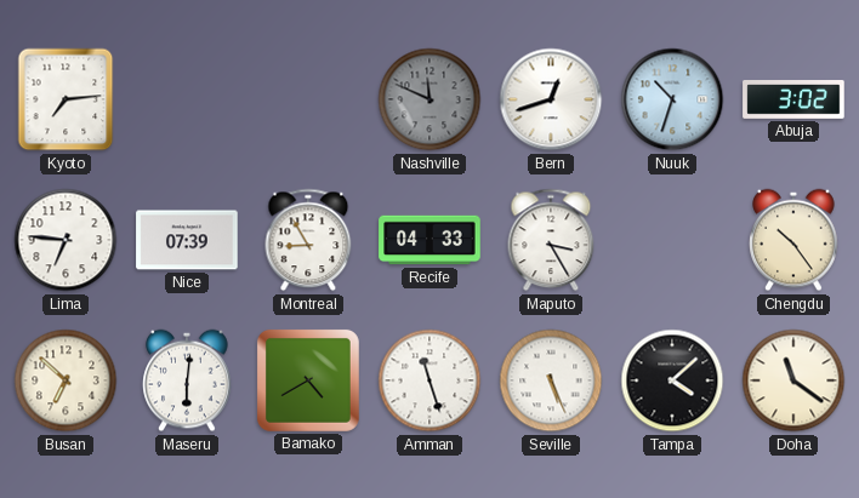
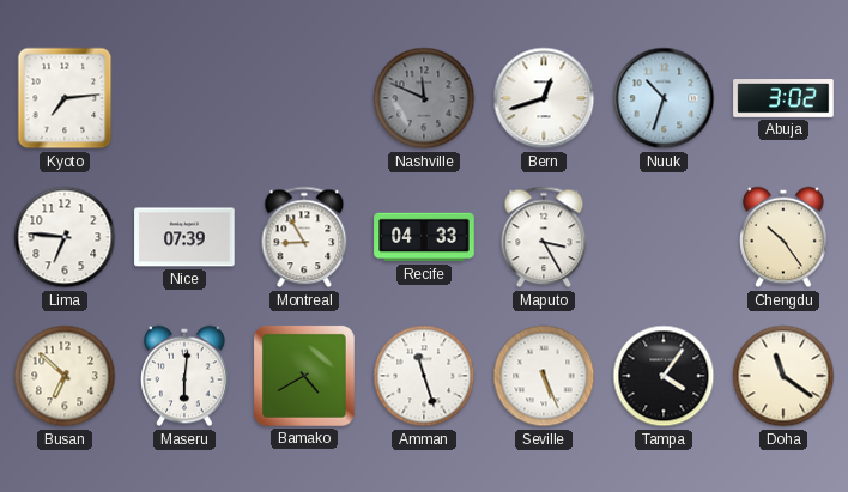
Tampa: 4:08 -> 4:06 (664, 376)
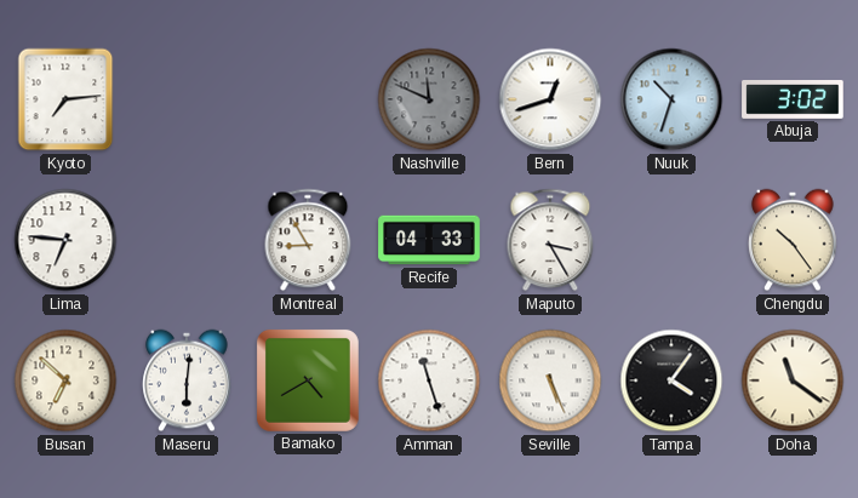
Nice: 07:39 -> none (184, 237)
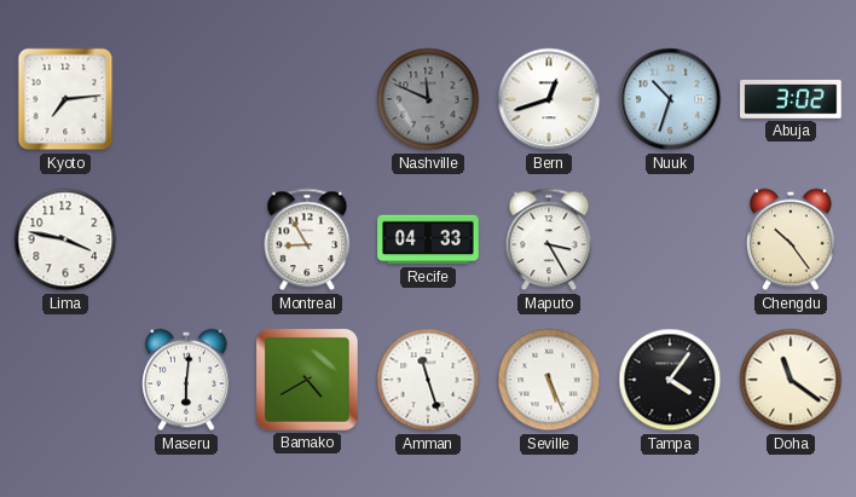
Lima: 6:46 -> 3:47 (65, 239)
Busan: 6:52 -> none (65, 380)
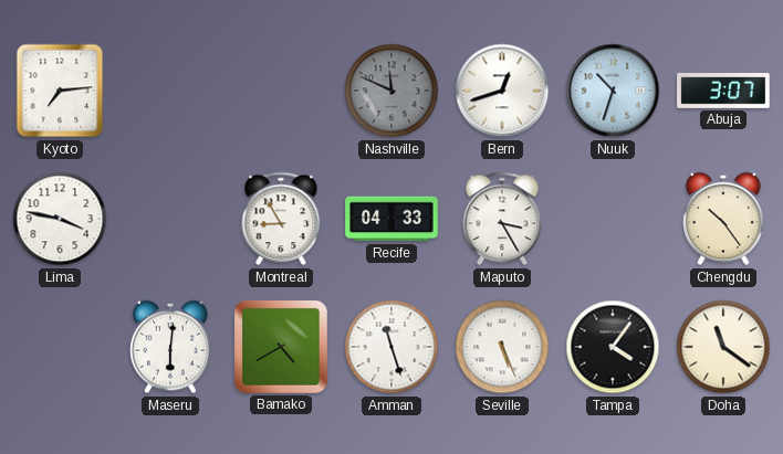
Abuja: 3:02 -> 3:07 (723, 92)
